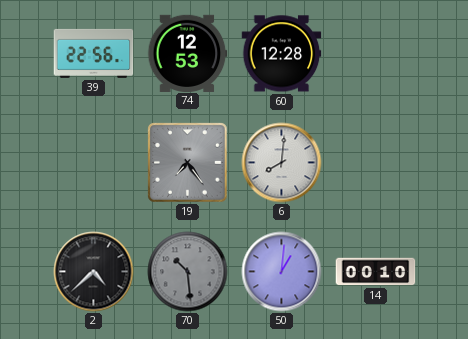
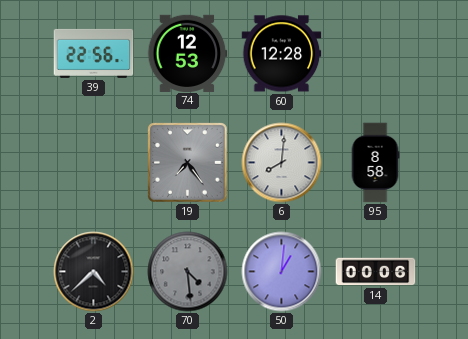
95: none -> 8:58 (375, 163)
70: 10:29 -> 4:29 (188, 272)
14: 00:10 -> 00:06 (376, 272)
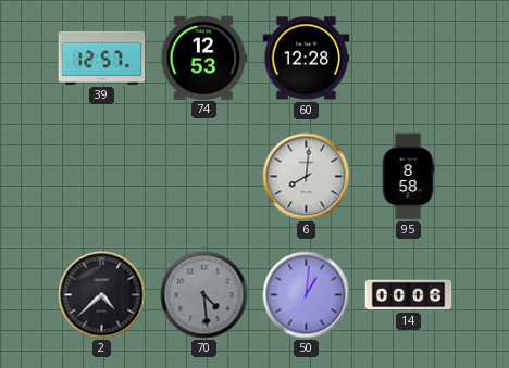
39: 22:56 -> 12:57 (102, 58)
19: 7:24 -> none (188, 163)
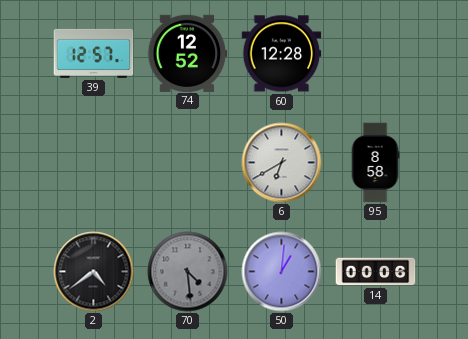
74: 12:53 -> 12:52 (188, 53)
6: 8:01 -> 6:40 (282, 163)
2: 4:38 -> 4:39 (94, 272)
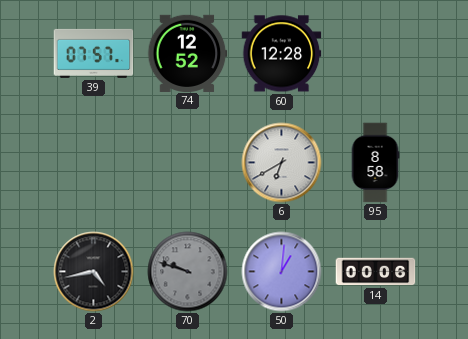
39: 12:57 -> 07:57 (94, 53)
2: 4:39 -> 4:43 (94, 272)
70: 4:29 -> 9:48 (188, 272)
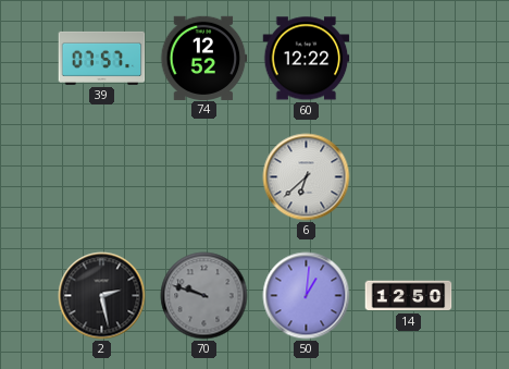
60: 12:28 -> 12:22 (307, 59)
6: 6:40 -> 6:38 (307, 177)
95: 8:58 -> none (375, 163)
2: 4:43 -> 2:28 (102, 296)
14: 00:06 -> 12:50 (409, 296)
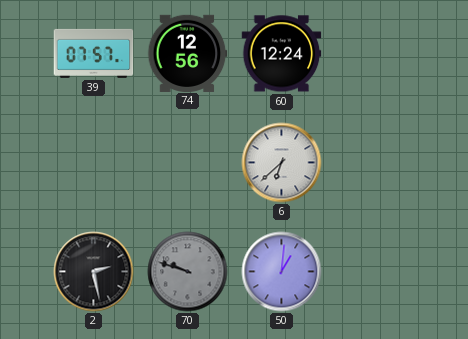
74: 12:52 -> 12:56 (188, 53)
60: 12:22 -> 12:24 (282, 54)
14: 12:50 -> none (409, 296)
